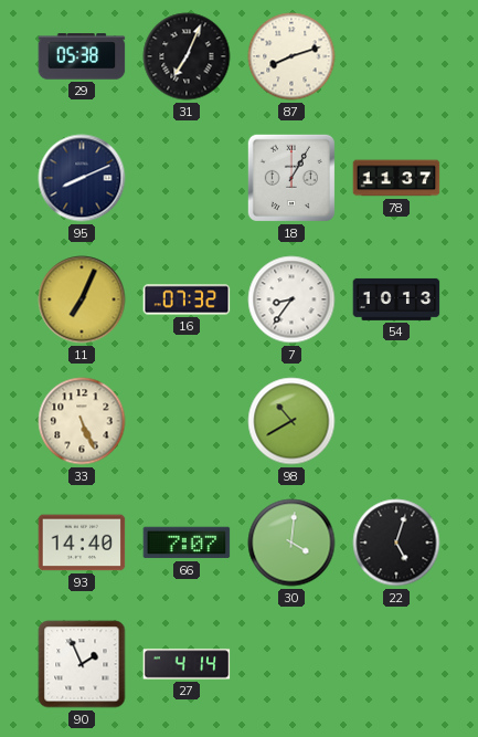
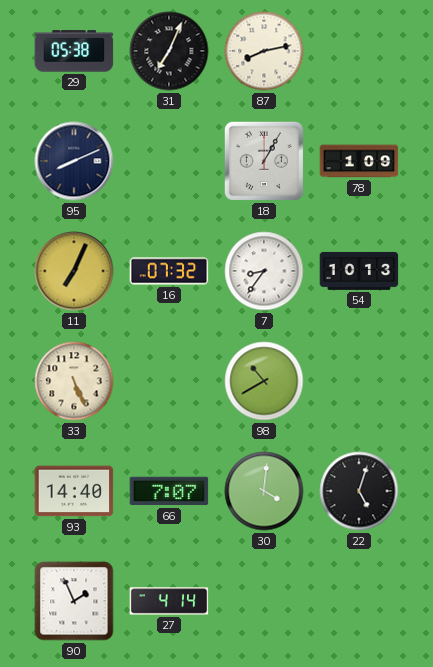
87: 8:12 -> 8:13 (264, 51)
78: 11:37 -> 1:09 (359, 161)
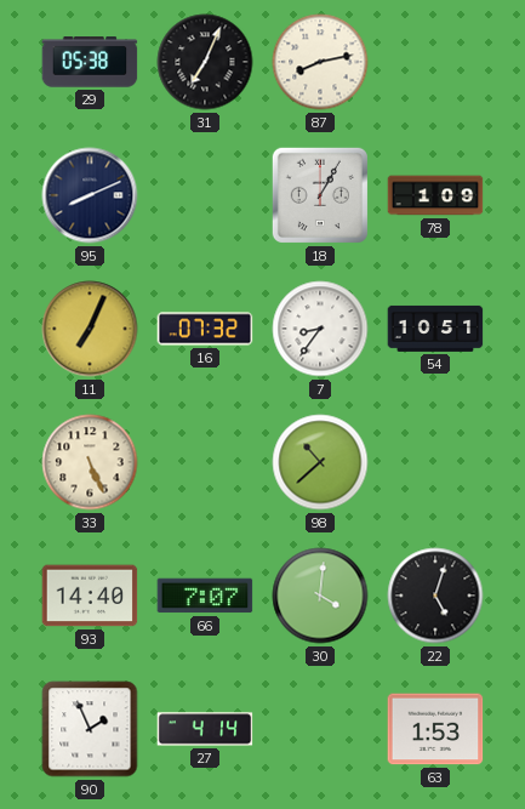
54: 10:13 -> 10:51 (435, 329)
98: 10:40 -> 10:38 (320, 462)
63: none -> 1:53 (435, 729)
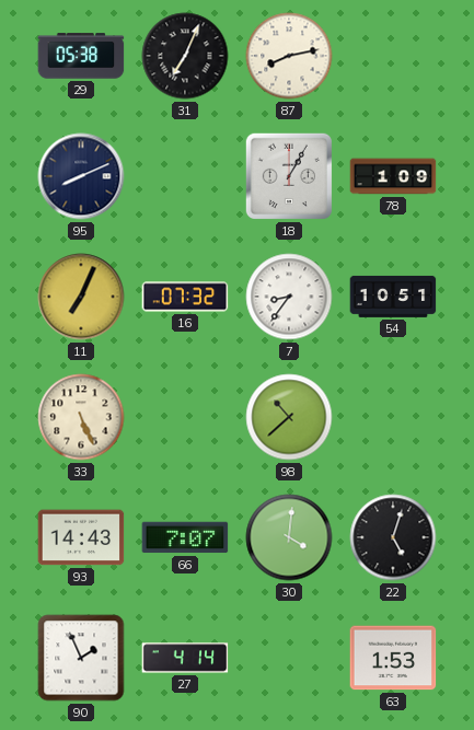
93: 14:40 -> 14:43 (81, 537)
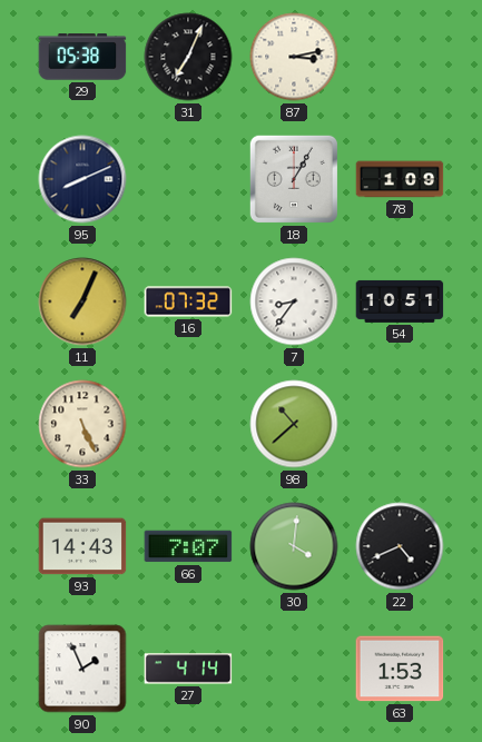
87: 8:13 -> 3:13 (294, 57)
22: 5:03 -> 4:41 (400, 546)
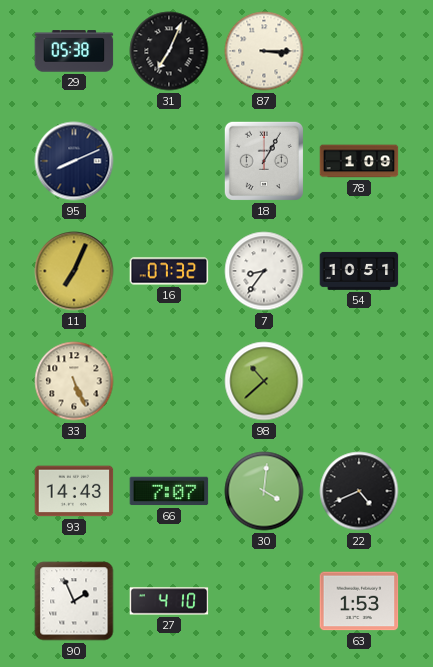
87: 3:13 -> 3:15 (264, 51)
27: 4:14 -> 4:10 (169, 601)
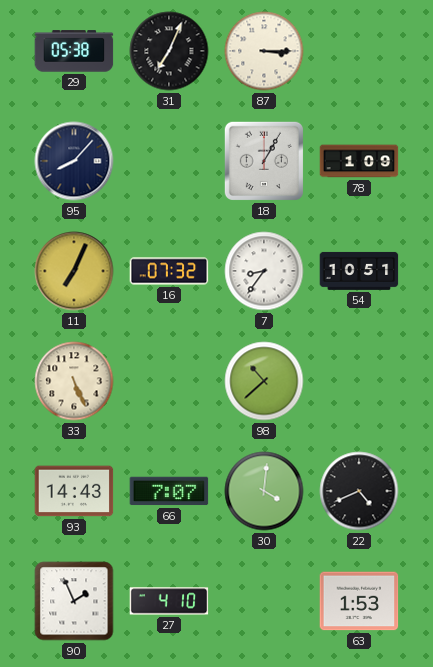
95: 8:11 -> 8:07 (74, 161)
